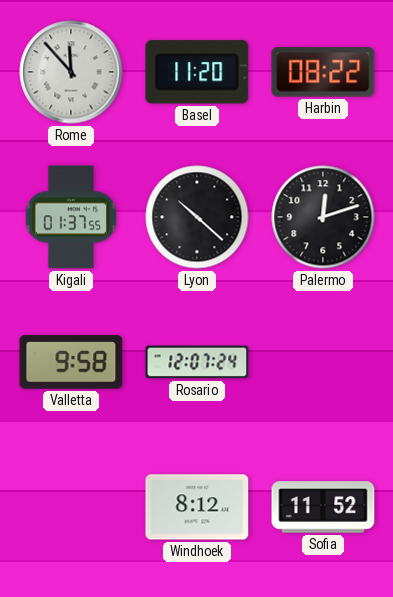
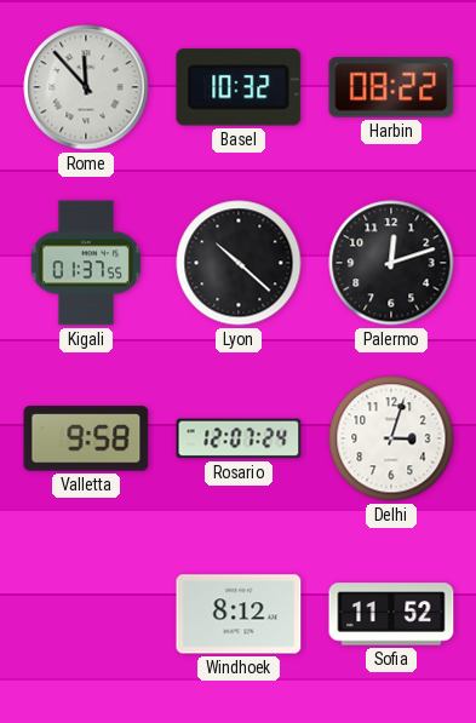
Basel: 11:20 -> 10:32 (239, 87)
Delhi: none -> 3:03 (391, 438)
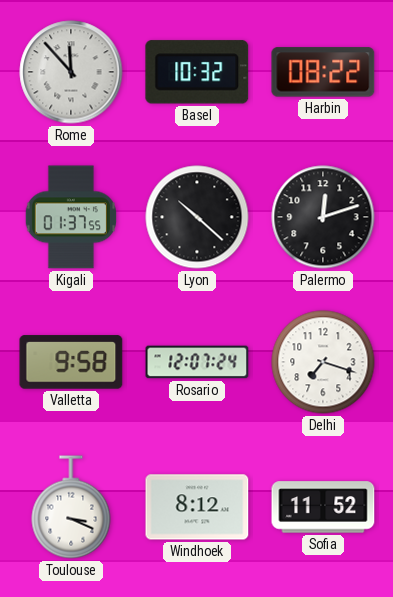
Delhi: 3:03 -> 7:18 (323, 362)
Toulouse: none -> 3:19 (71, 507)
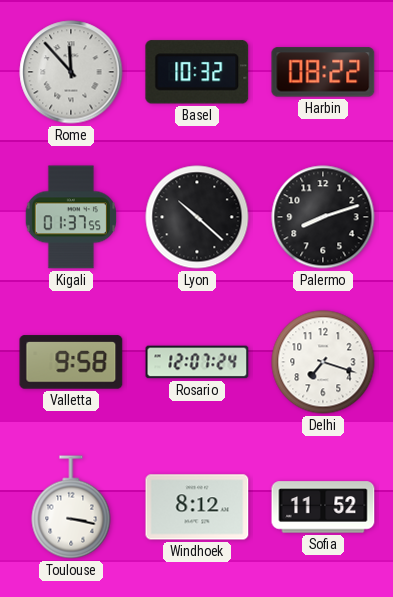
Palermo: 12:12 -> 8:12 (323, 217)
Toulouse: 3:19 -> 3:17 (71, 507)
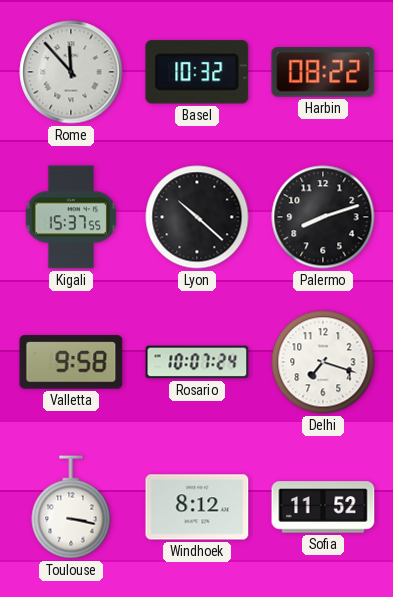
Kigali: 01:37 -> 15:37 (71, 217)
Rosario: 12:07 -> 10:07 (197, 362)
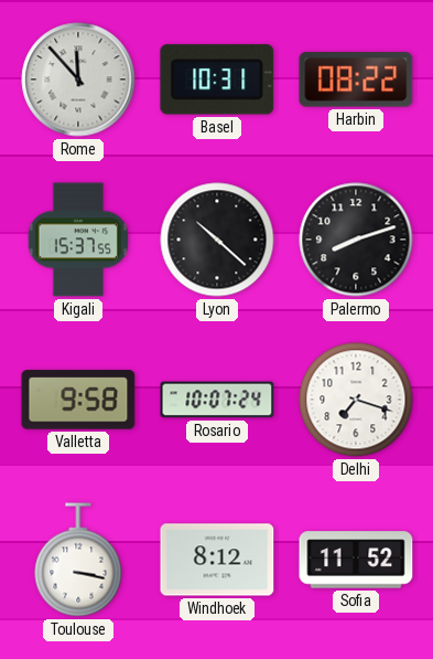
Basel: 10:32 -> 10:31 (217, 79)
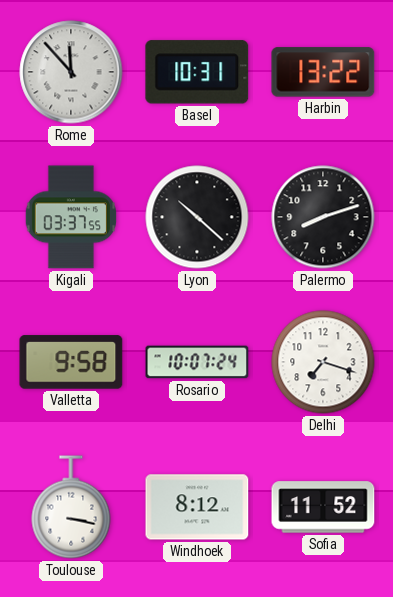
Harbin: 08:22 -> 13:22 (323, 72)
Kigali: 15:37 -> 03:37 (71, 217)
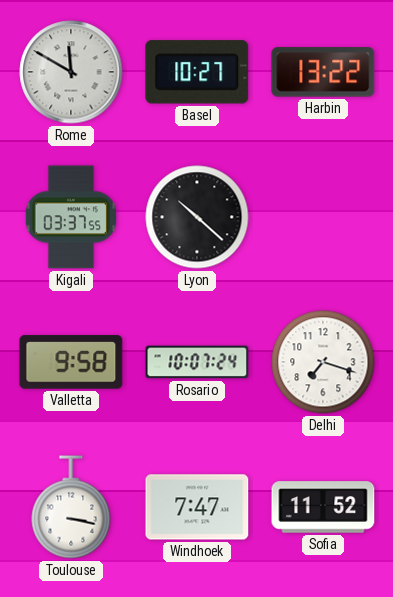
Rome: 11:53 -> 11:50 (71, 72)
Basel: 10:31 -> 10:27 (197, 72)
Palermo: 8:12 -> none (323, 217)
Windhoek: 8:12 -> 7:47 (197, 507)
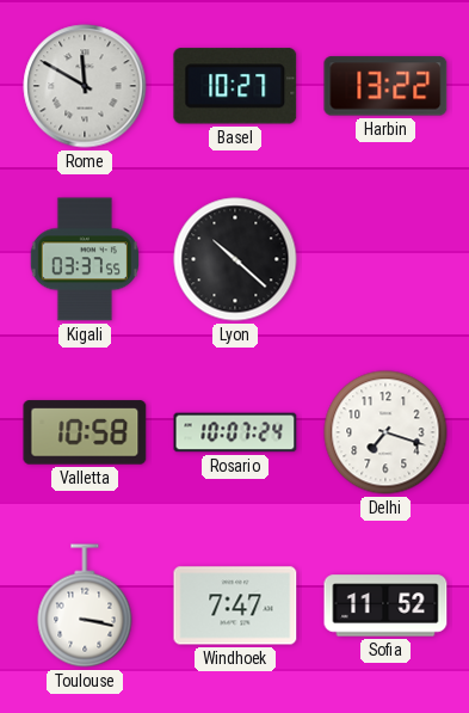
Valletta: 9:58 -> 10:58 (85, 432)
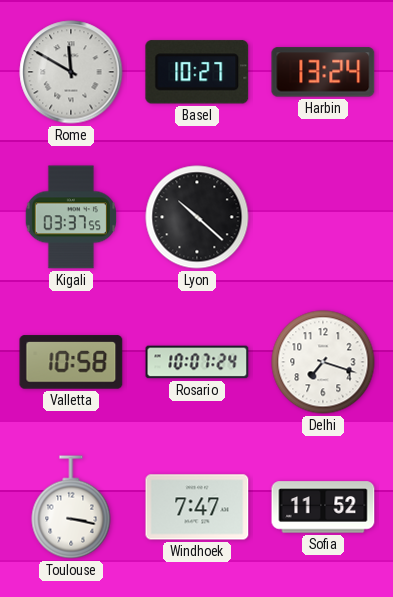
Harbin: 13:22 -> 13:24 (323, 72)
